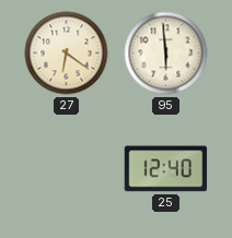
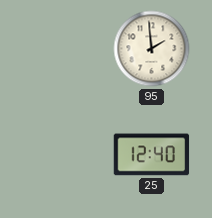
27: 6:21 -> none (67, 53)
95: 5:59 -> 1:59 (152, 49)
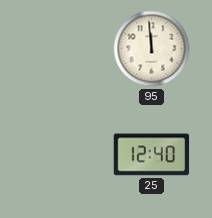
95: 1:59 -> 11:59 (152, 49)
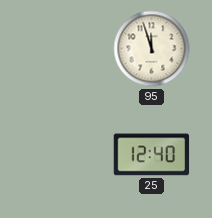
95: 11:59 -> 11:57 (152, 49)
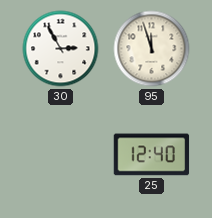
30: none -> 2:55 (61, 49)
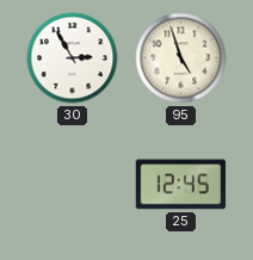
95: 11:57 -> 4:57 (181, 58)
25: 12:40 -> 12:45 (181, 185)
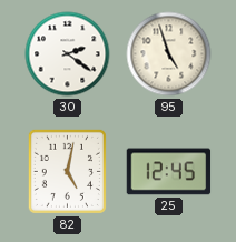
30: 2:55 -> 2:21 (68, 54)
82: none -> 5:02 (67, 171)
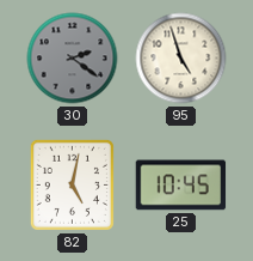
30 dial: white -> grey (73, 59)
25: 12:45 -> 10:45 (181, 186)
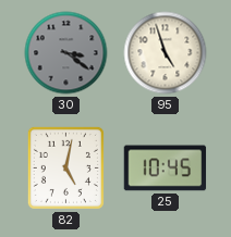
30: 2:21 -> 3:21 (66, 53)
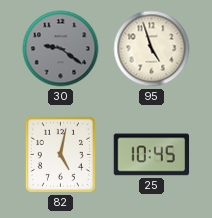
30: 3:21 -> 9:21 (61, 49)
